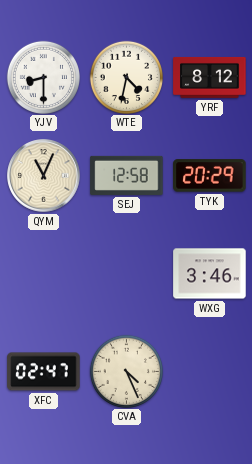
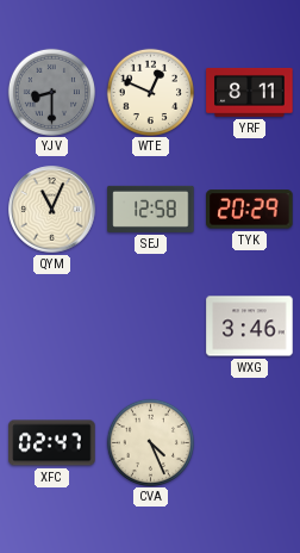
YJV dial: white -> grey (51, 92)
WTE: 4:32 -> 12:49 (150, 92)
YRF: 8:12 -> 8:11 (250, 92)
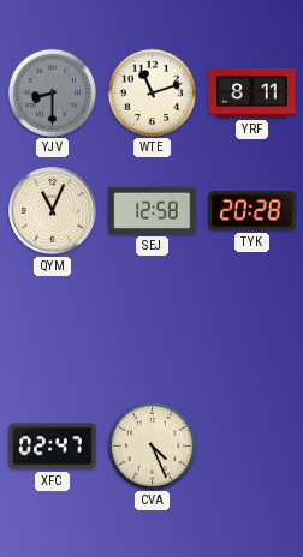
WTE: 12:49 -> 11:12 (151, 92)
TYK: 20:29 -> 20:28 (252, 211)
WXG: 3:46 -> none (250, 327)
